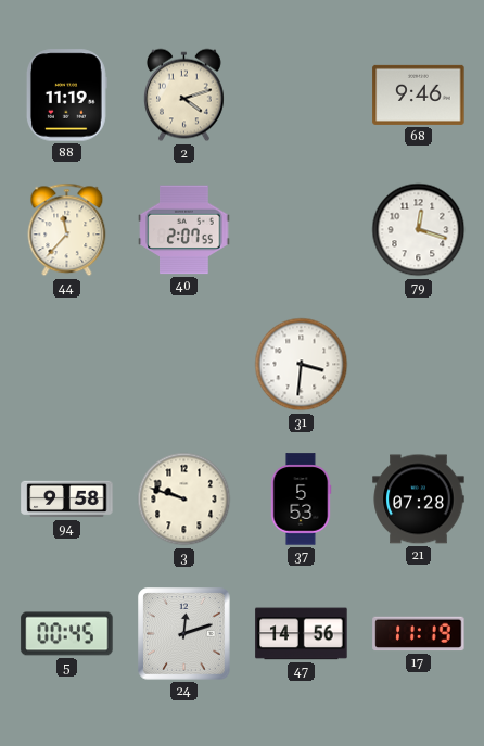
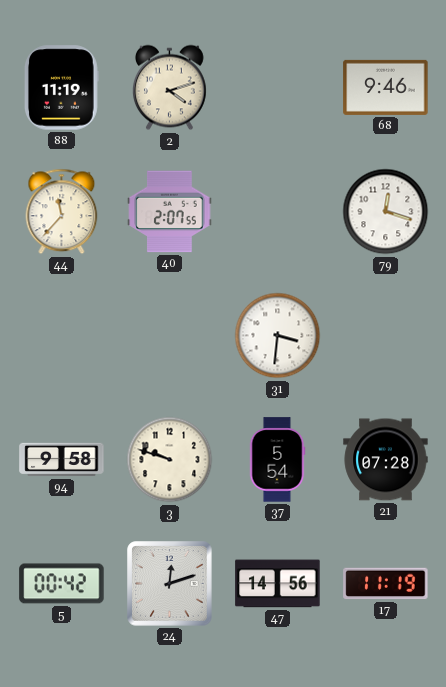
37: 5:53 -> 5:54 (277, 460)
5: 00:45 -> 00:42 (62, 584)
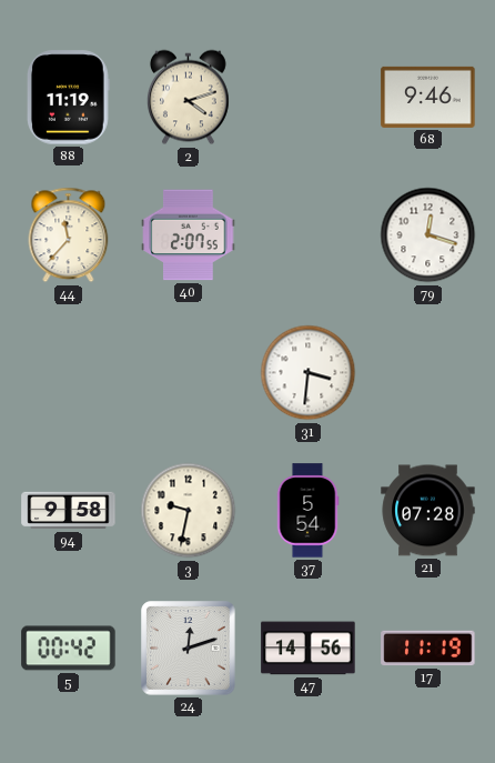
3: 9:48 -> 9:32 (189, 511)
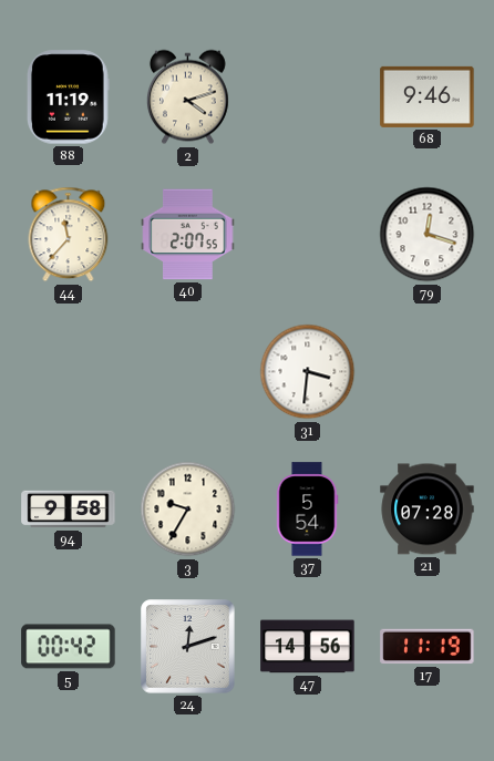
3: 9:32 -> 9:35 (188, 510)
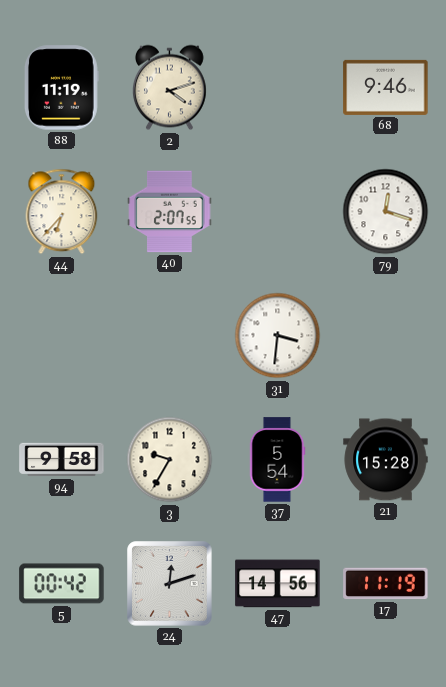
44: 11:37 -> 6:37 (62, 212)
21: 07:28 -> 15:28 (386, 460)
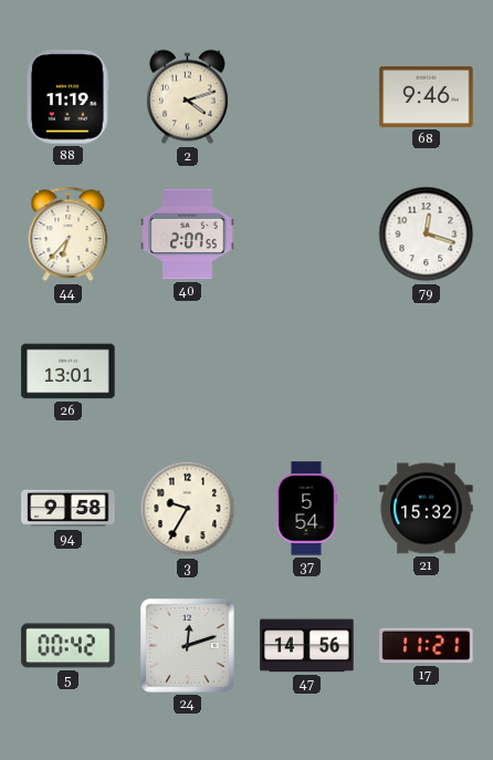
26: none -> 13:01 (69, 372)
31: 3:31 -> none (278, 336)
21: 15:28 -> 15:32 (427, 509)
17: 11:19 -> 11:21 (427, 646)
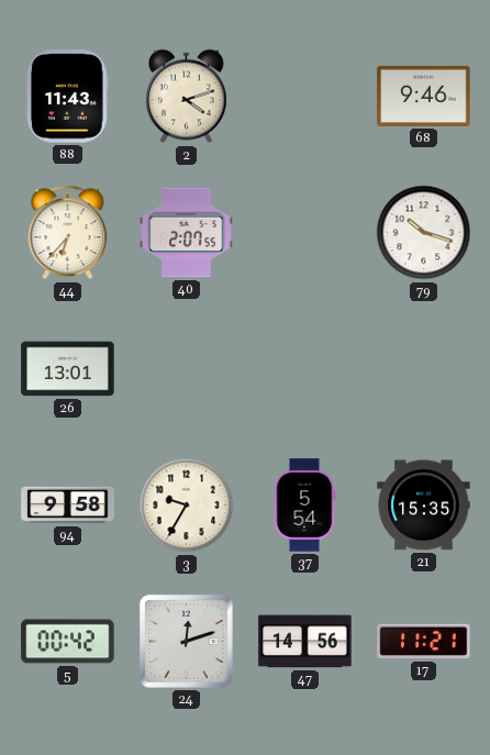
88: 11:19 -> 11:43 (67, 97)
79: 12:18 -> 10:18 (424, 233)
21: 15:32 -> 15:35 (424, 506)
